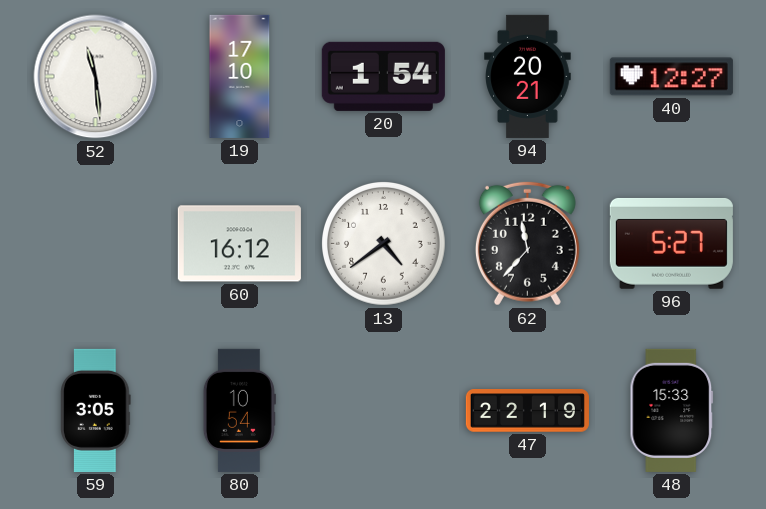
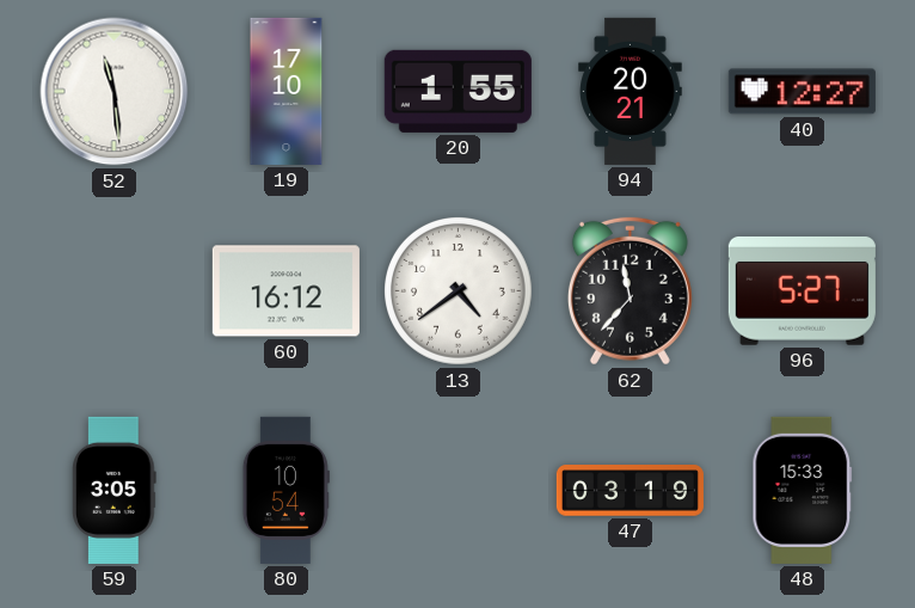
20: 1:54 -> 1:55 (457, 91)
47: 22:19 -> 03:19 (630, 491)
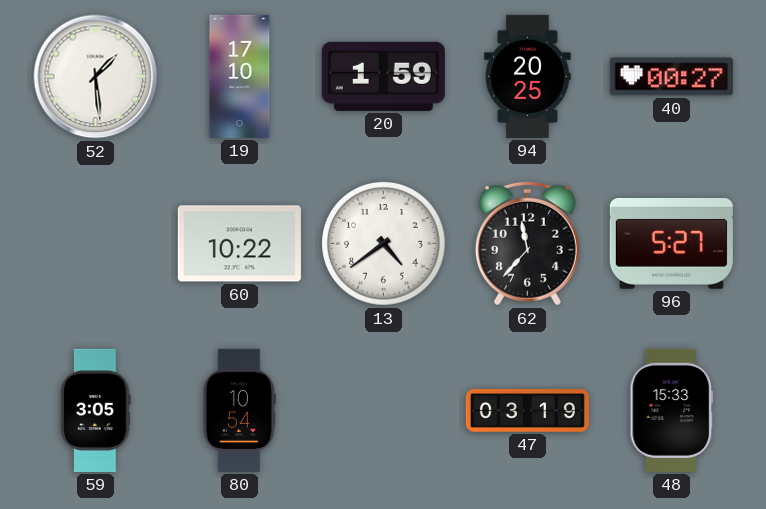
52: 11:29 -> 1:29 (96, 77)
20: 1:55 -> 1:59 (383, 76)
94: 20:21 -> 20:25 (528, 76)
40: 12:27 -> 00:27 (671, 77)
60: 16:12 -> 10:22 (239, 244)
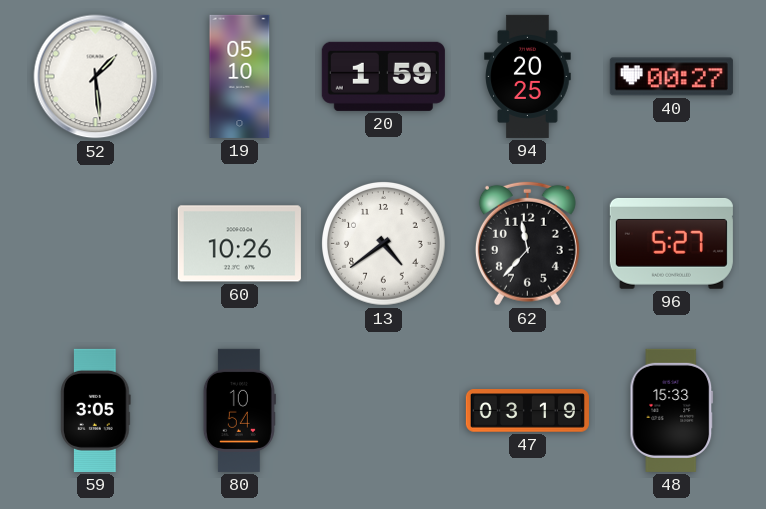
19: 17:10 -> 05:10 (240, 76)
60: 10:22 -> 10:26 (239, 244)
